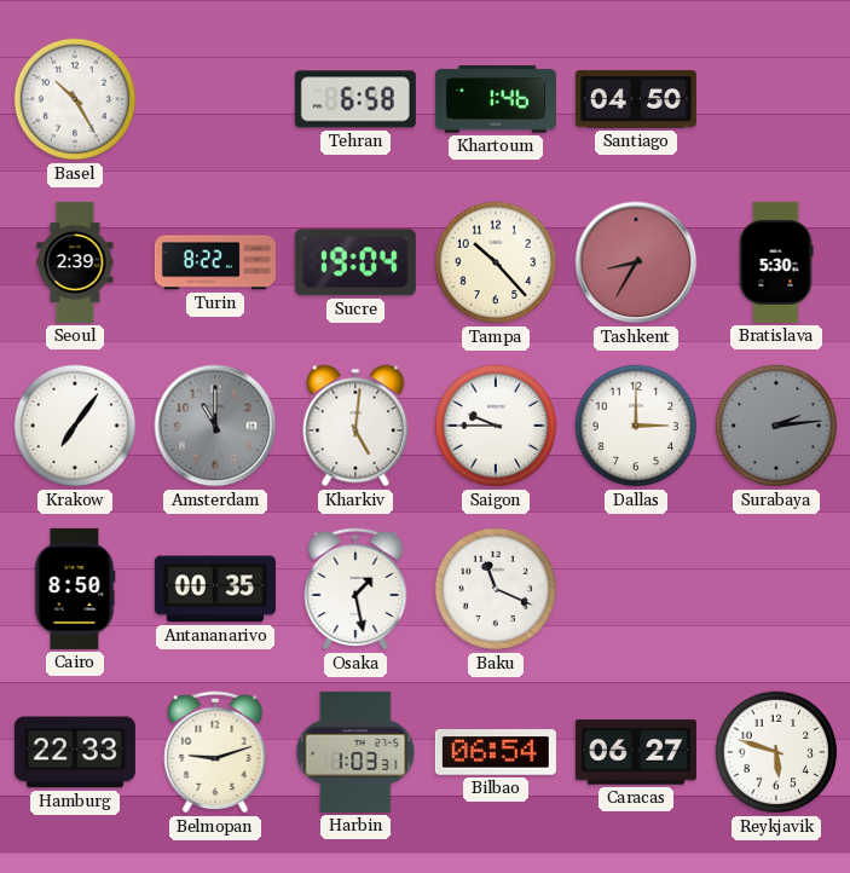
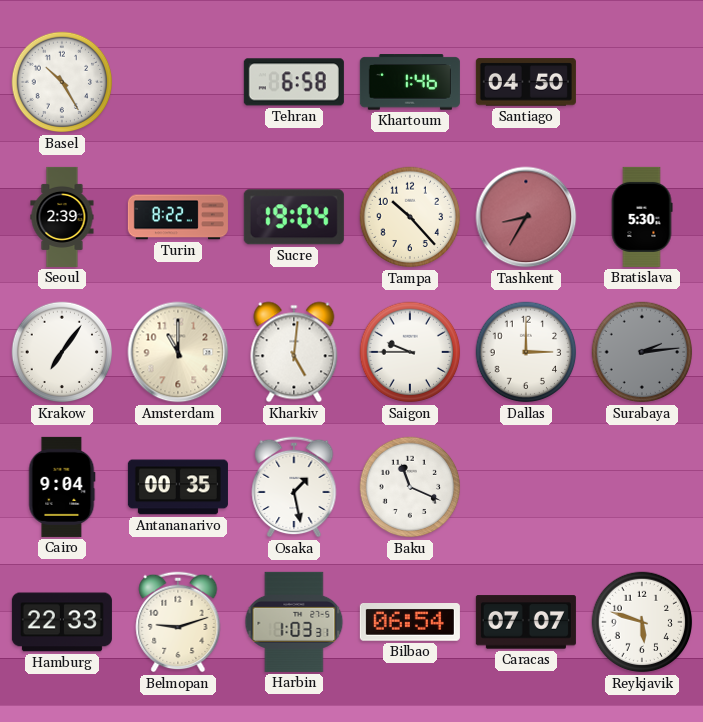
Amsterdam dial: grey -> cream (178, 352)
Cairo: 8:50 -> 9:04 (62, 487)
Caracas: 06:27 -> 07:07 (526, 622)
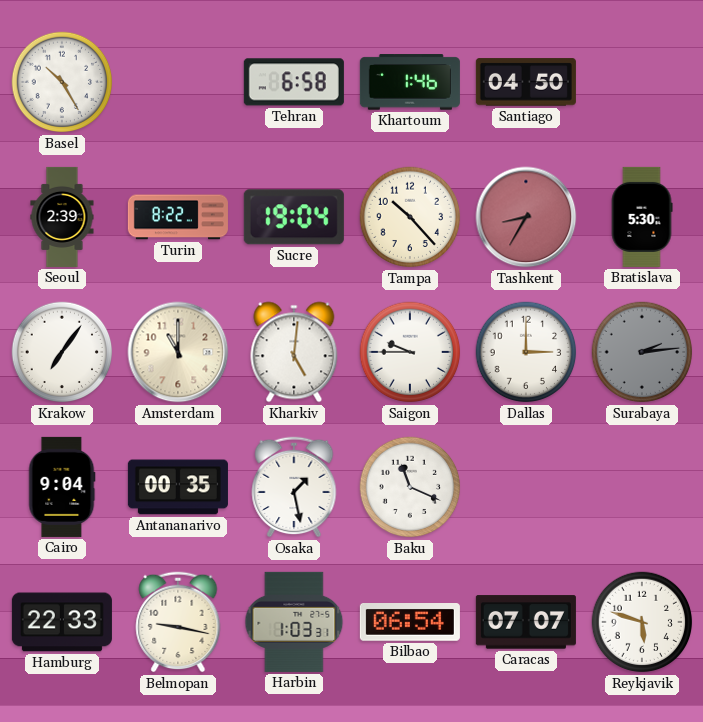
Belmopan: 9:12 -> 9:17 (178, 622)
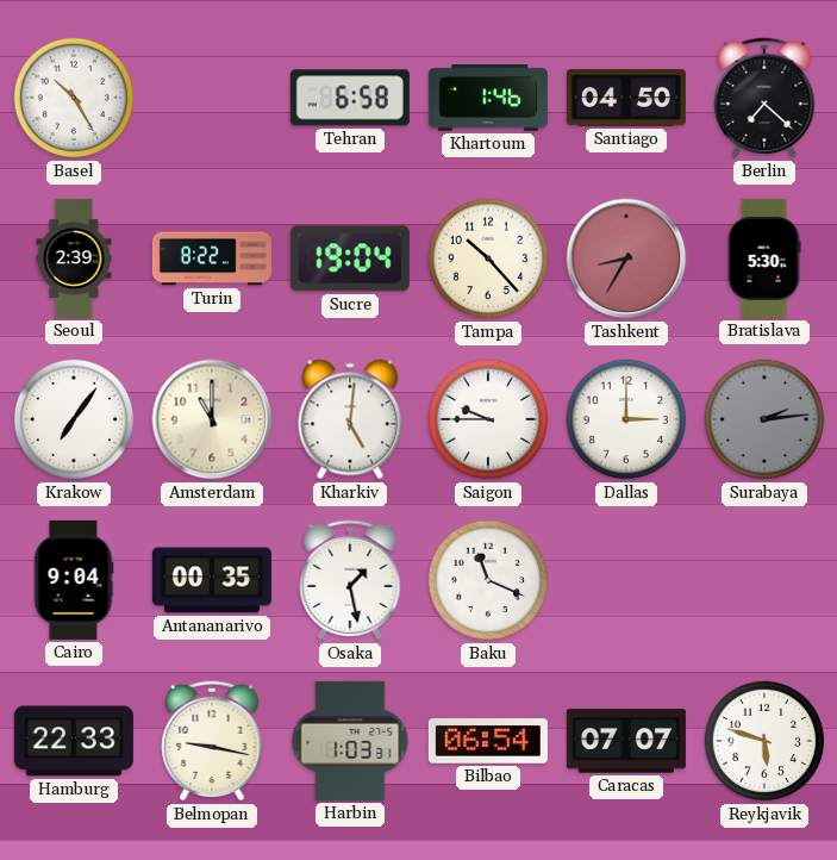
Berlin: none -> 7:22 (764, 98)
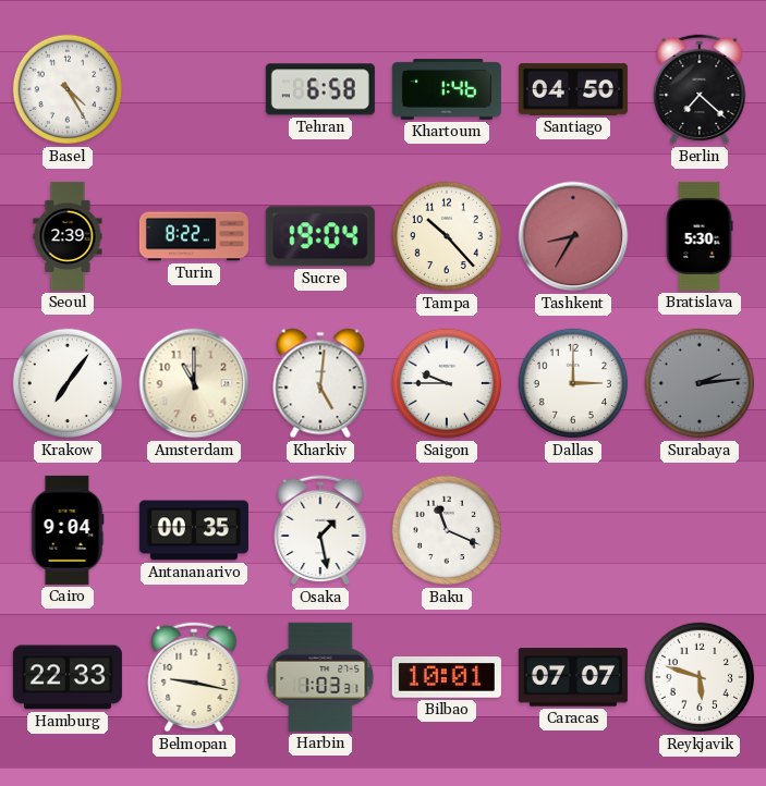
Basel: 10:25 -> 4:25 (68, 89)
Bilbao: 06:54 -> 10:01 (447, 678)
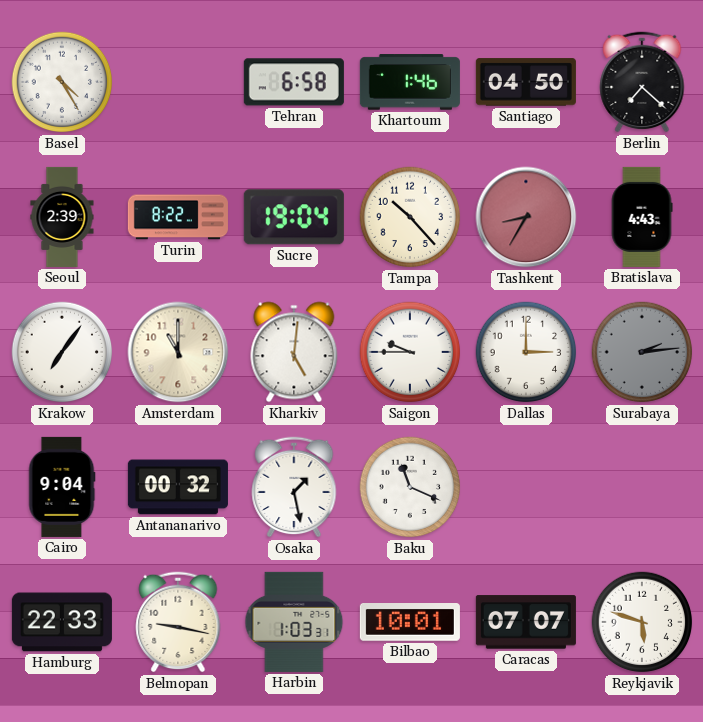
Bratislava: 5:30 -> 4:43 (642, 217)
Antananarivo: 00:35 -> 00:32 (178, 487)
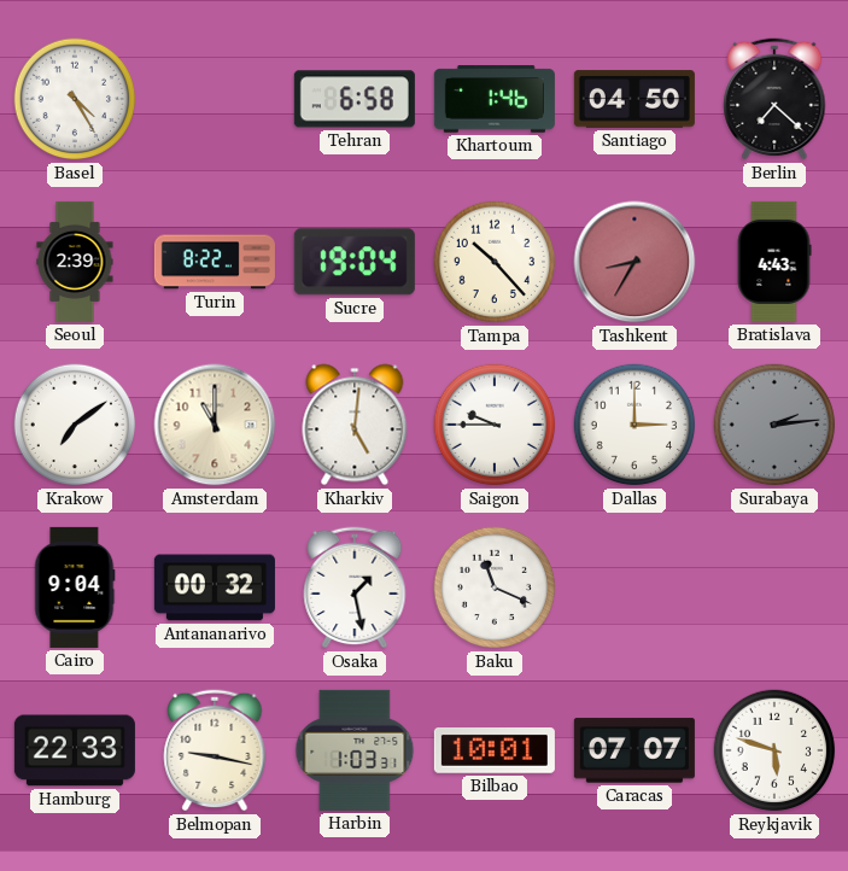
Krakow: 7:06 -> 7:09 (75, 425)
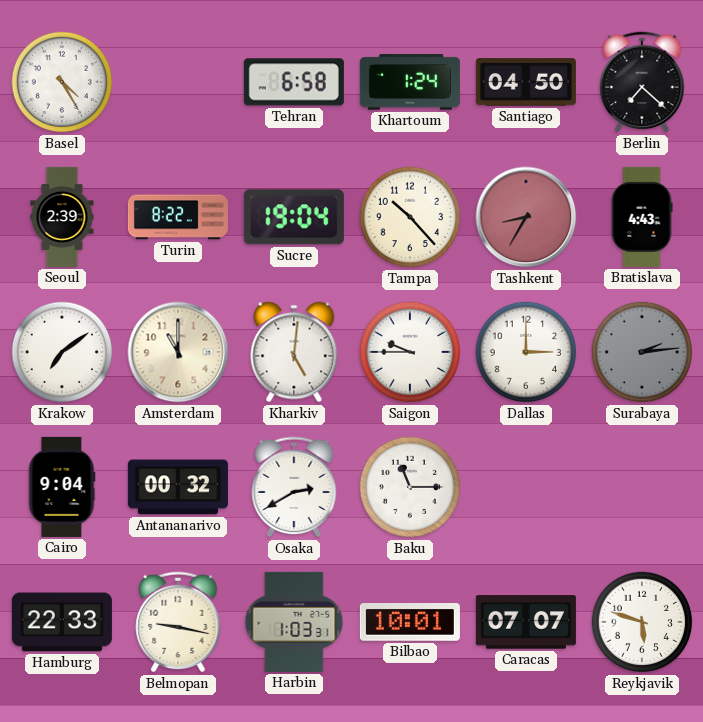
Khartoum: 1:46 -> 1:24 (410, 82)
Osaka: 1:28 -> 2:40 (294, 487)
Baku: 11:19 -> 11:15 (410, 487)
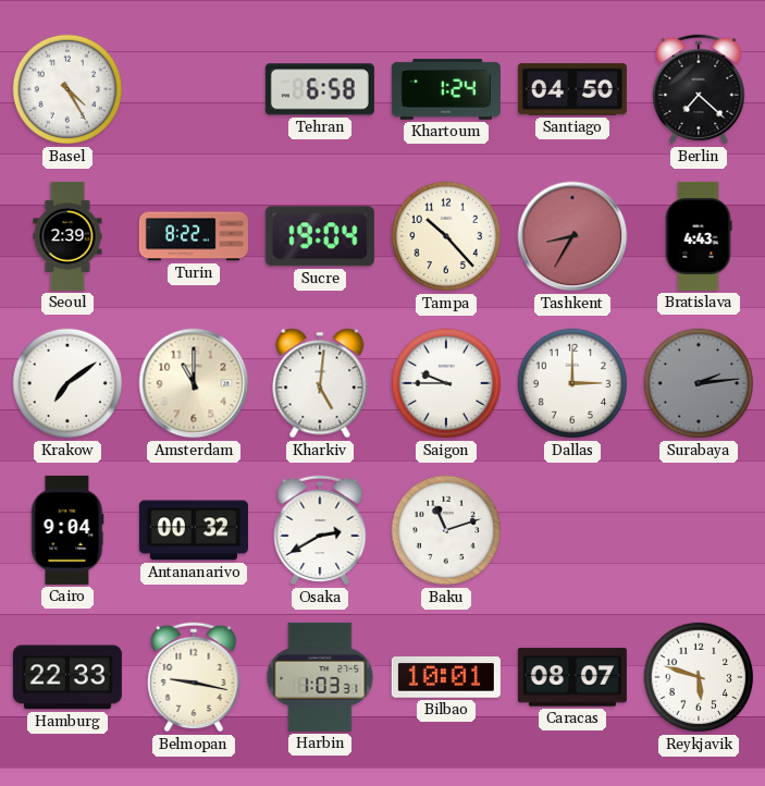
Baku: 11:15 -> 11:12 (446, 530)
Caracas: 07:07 -> 08:07 (572, 677)
